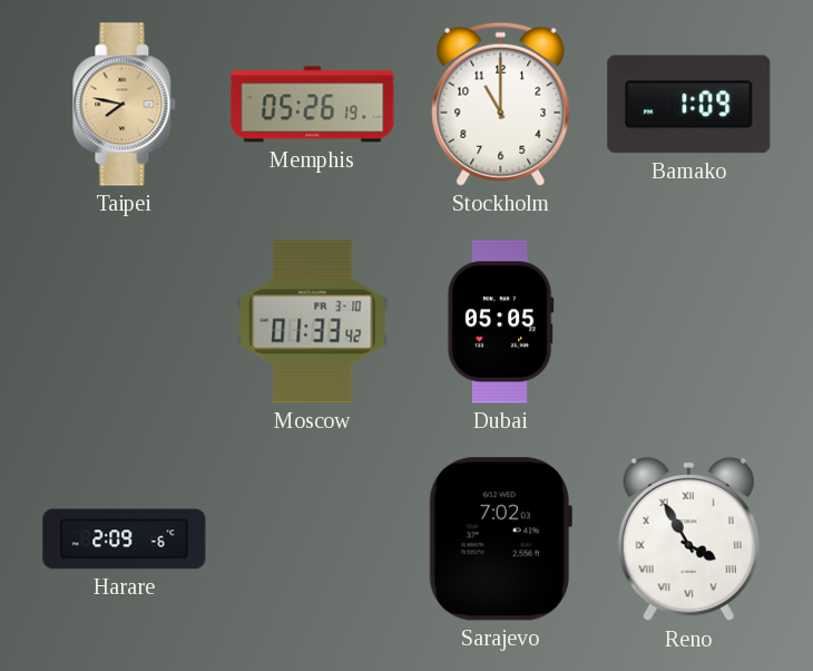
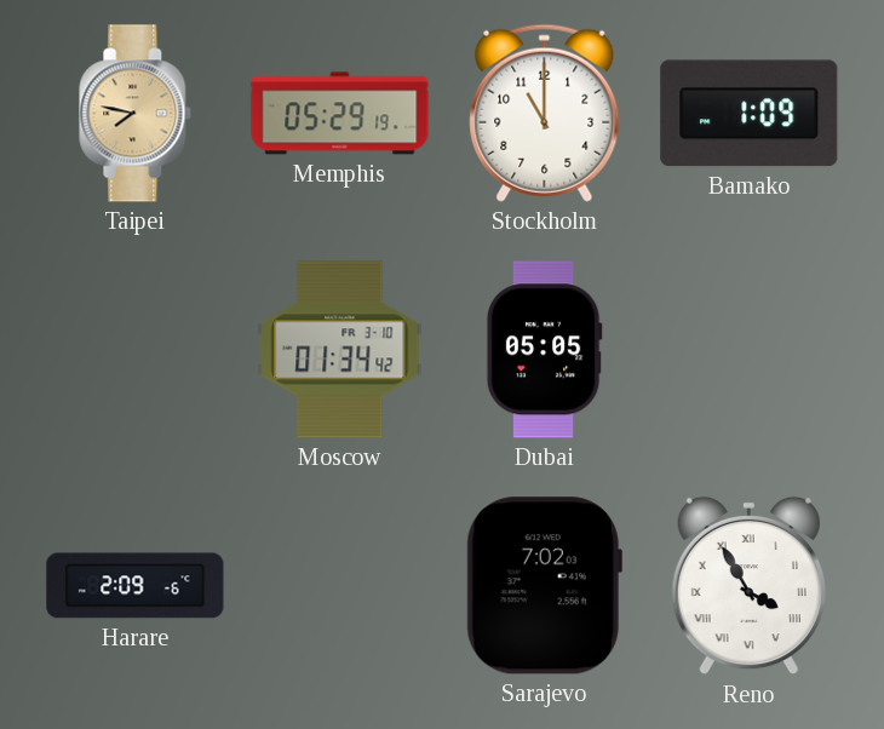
Memphis: 05:26 -> 05:29 (340, 114)
Moscow: 01:33 -> 01:34 (340, 350)
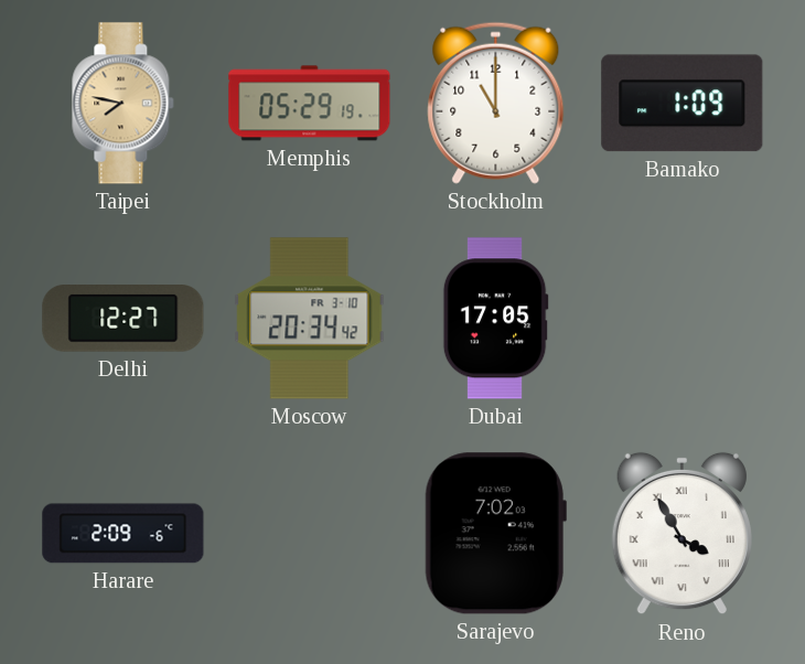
Delhi: none -> 12:27 (124, 319)
Moscow: 01:34 -> 20:34 (310, 319)
Dubai: 05:05 -> 17:05 (495, 319)
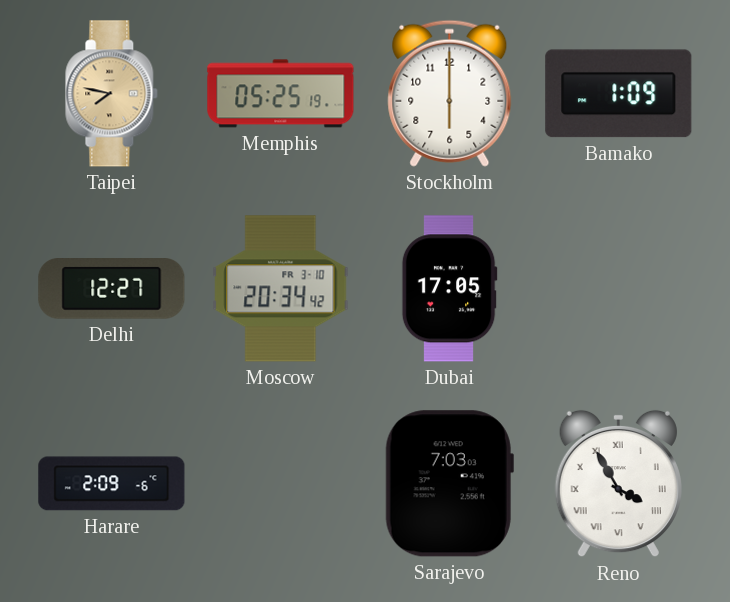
Memphis: 05:29 -> 05:25 (281, 94)
Stockholm: 11:00 -> 6:00 (450, 93)
Sarajevo: 7:02 -> 7:03 (449, 484)
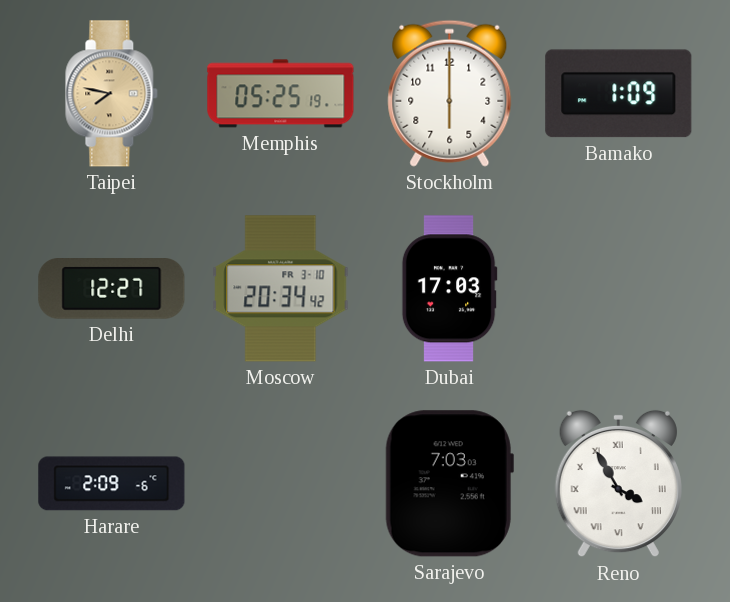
Dubai: 17:05 -> 17:03 (449, 289)
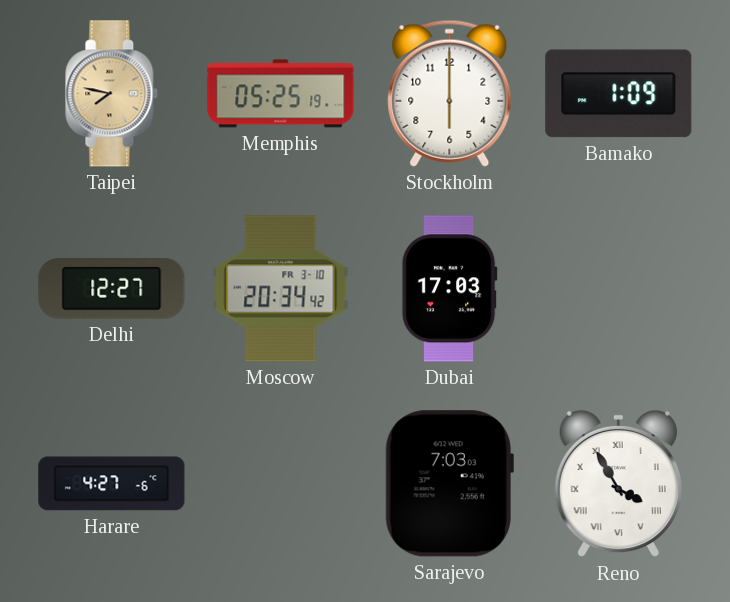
Harare: 2:09 -> 4:27 (112, 484)
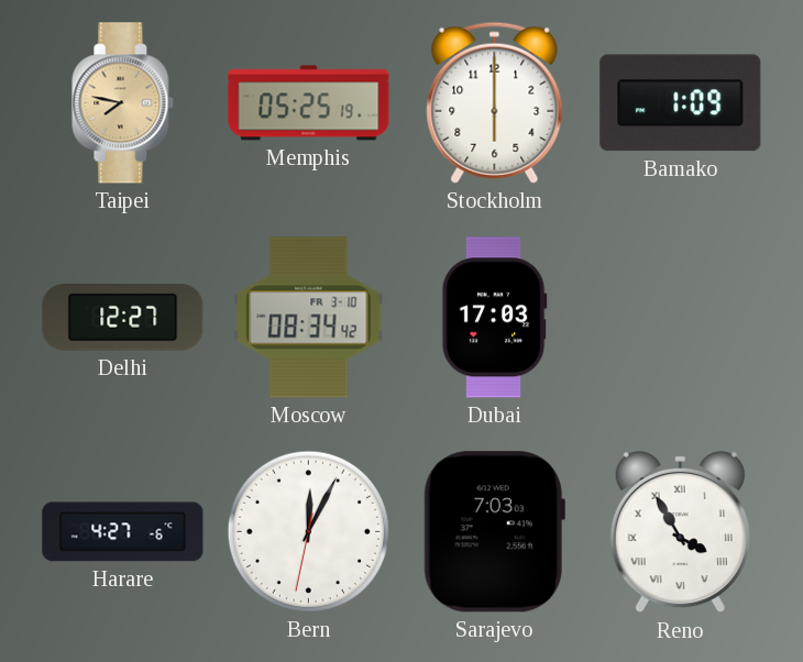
Moscow: 20:34 -> 08:34 (309, 318)
Bern: none -> 12:04 (308, 531)
